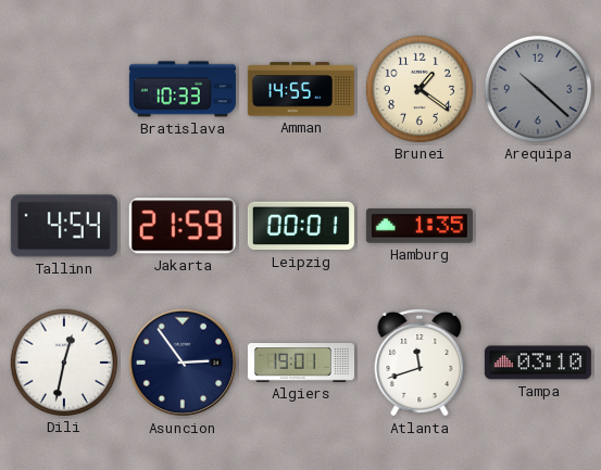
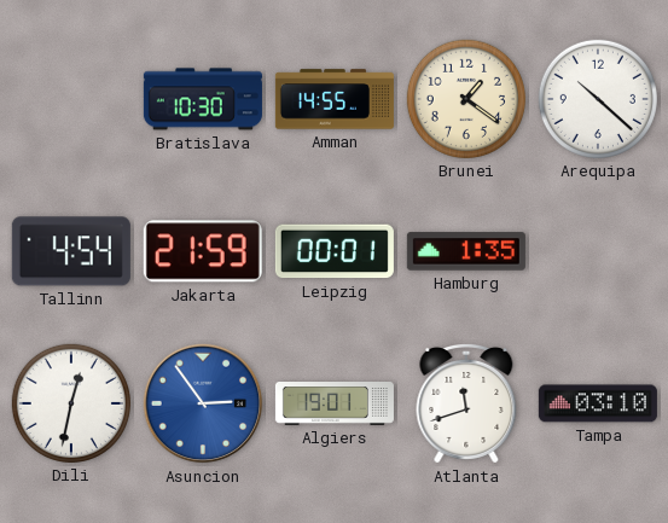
Bratislava: 10:33 -> 10:30 (203, 99)
Arequipa dial: grey -> white (598, 99)
Asuncion dial: navy -> blue (203, 403)
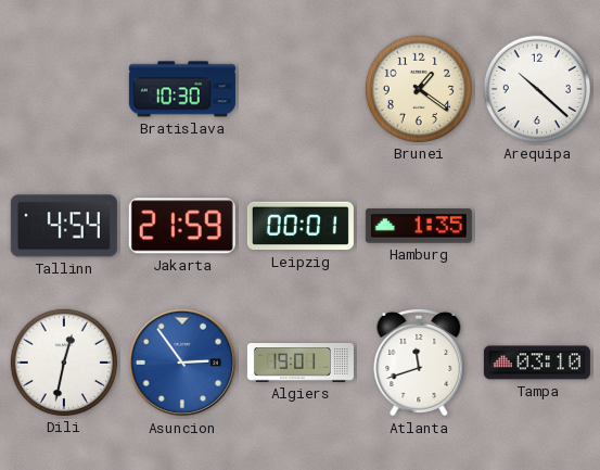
Amman: 14:55 -> none (335, 99)
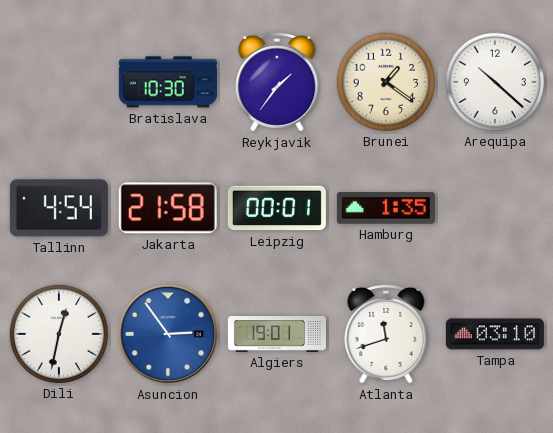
Reykjavik: none -> 1:36 (277, 82)
Jakarta: 21:59 -> 21:58 (168, 208)
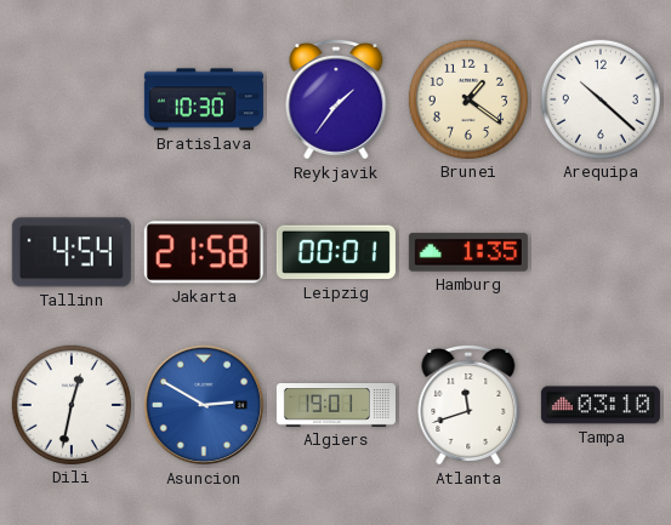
Asuncion: 2:54 -> 2:50 (204, 405)
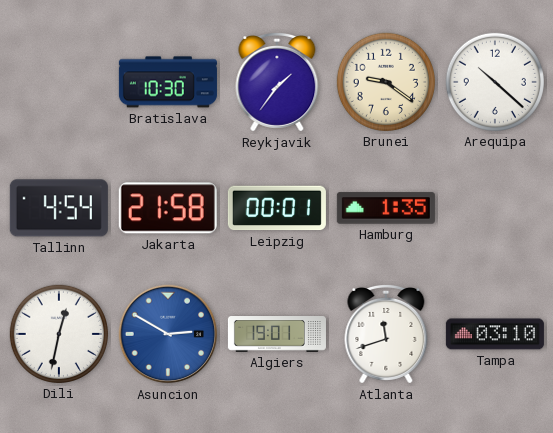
Brunei: 1:21 -> 9:21 (386, 82)
